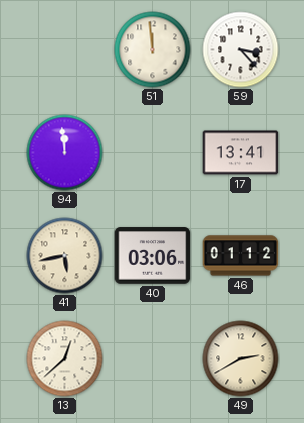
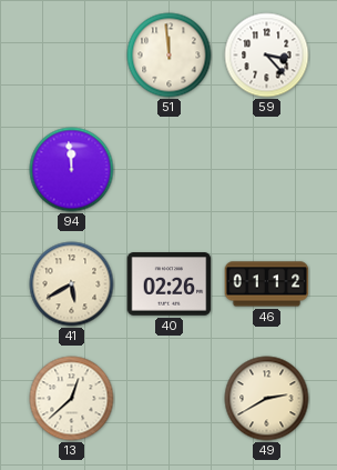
17: 13:41 -> none (241, 153)
41: 5:43 -> 5:40 (72, 284)
40: 03:06 -> 02:26 (170, 284)
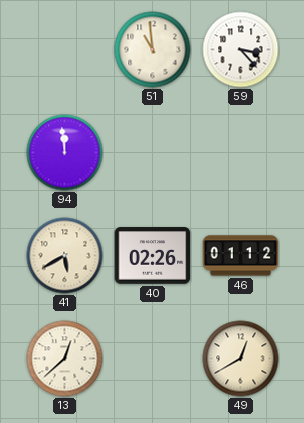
51: 11:59 -> 10:59 (153, 50)
49: 2:40 -> 12:40 (241, 359)
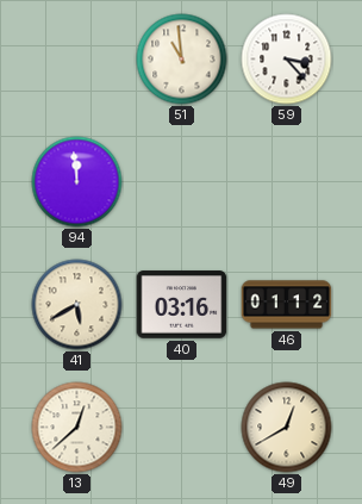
40: 02:26 -> 03:16 (182, 305)
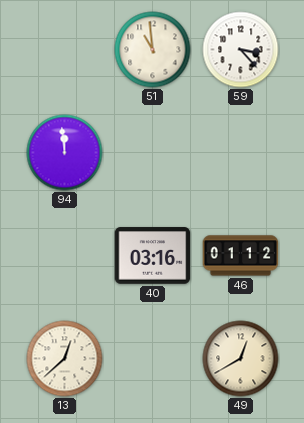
41: 5:40 -> none (77, 305)
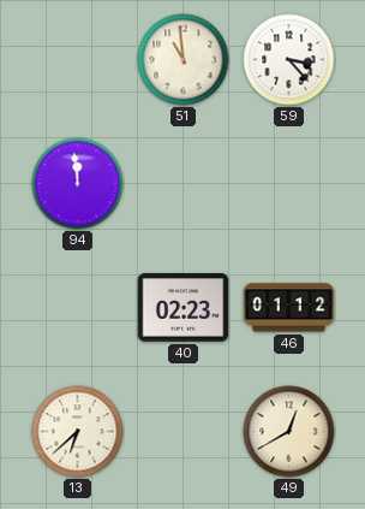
40: 03:16 -> 02:23 (184, 308)
13: 12:38 -> 6:38 (78, 432)
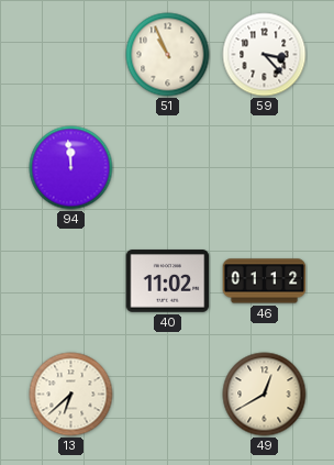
51: 10:59 -> 10:56 (168, 55)
40: 02:23 -> 11:02 (168, 281)
